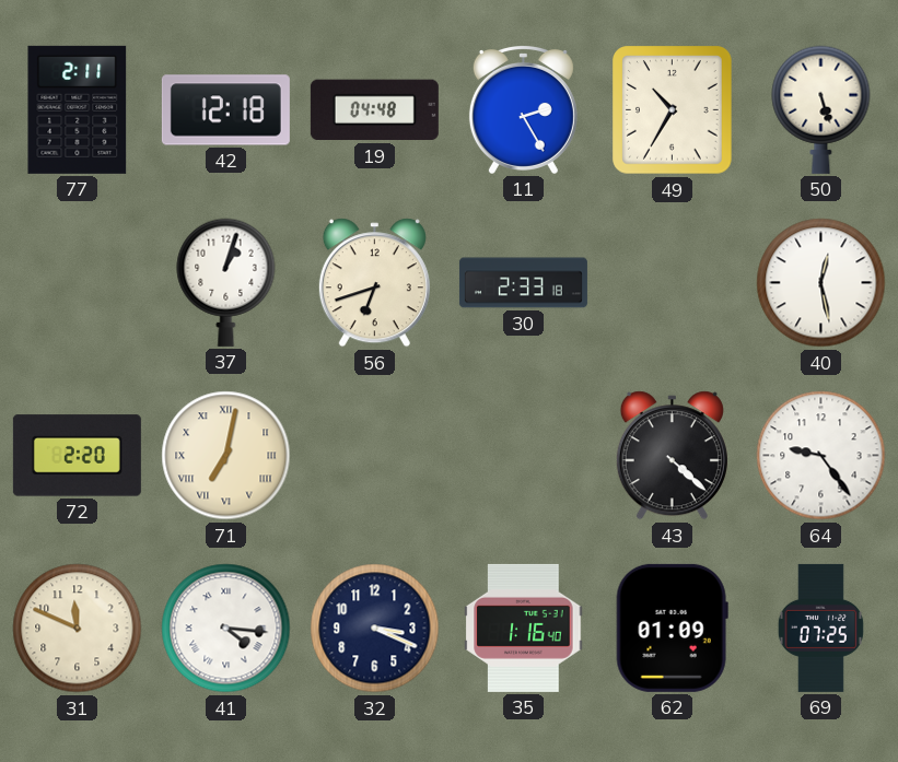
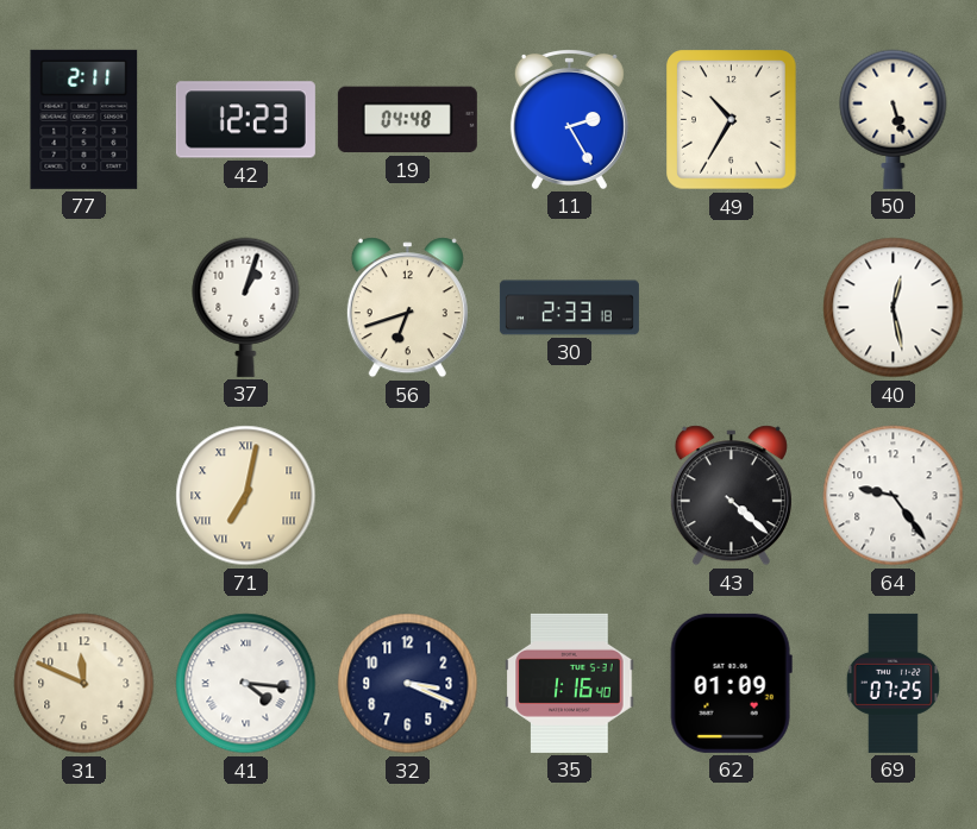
42: 12:18 -> 12:23 (245, 120)
72: 2:20 -> none (77, 456)
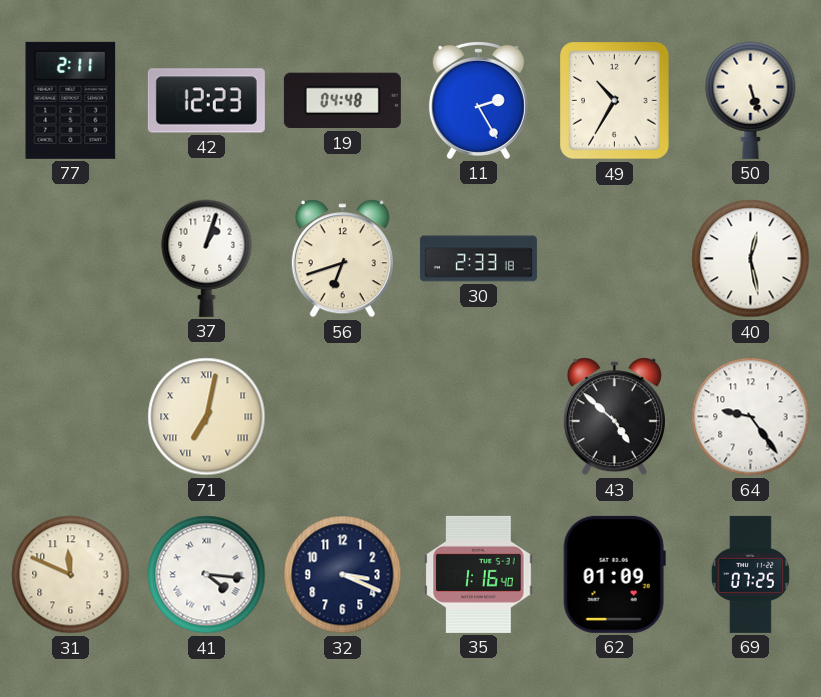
43: 4:22 -> 4:52 (614, 417)
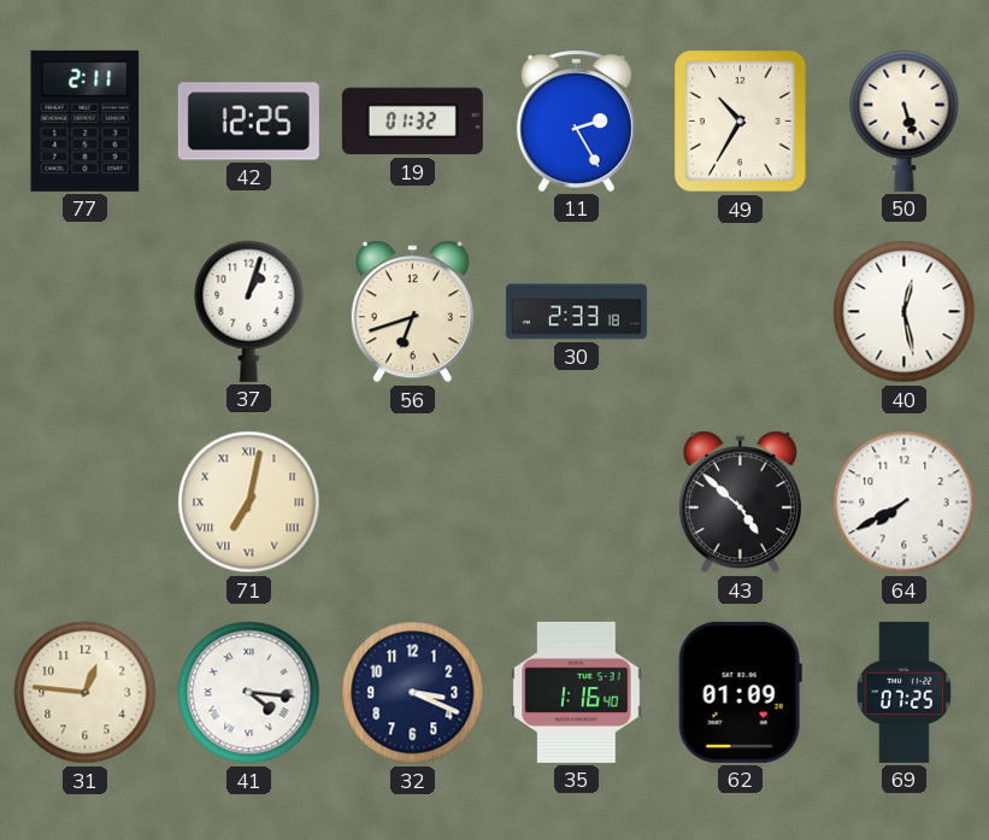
42: 12:23 -> 12:25 (248, 122)
19: 04:48 -> 01:32 (412, 122)
64: 9:24 -> 7:40 (905, 503)
31: 11:49 -> 12:46 (86, 693)
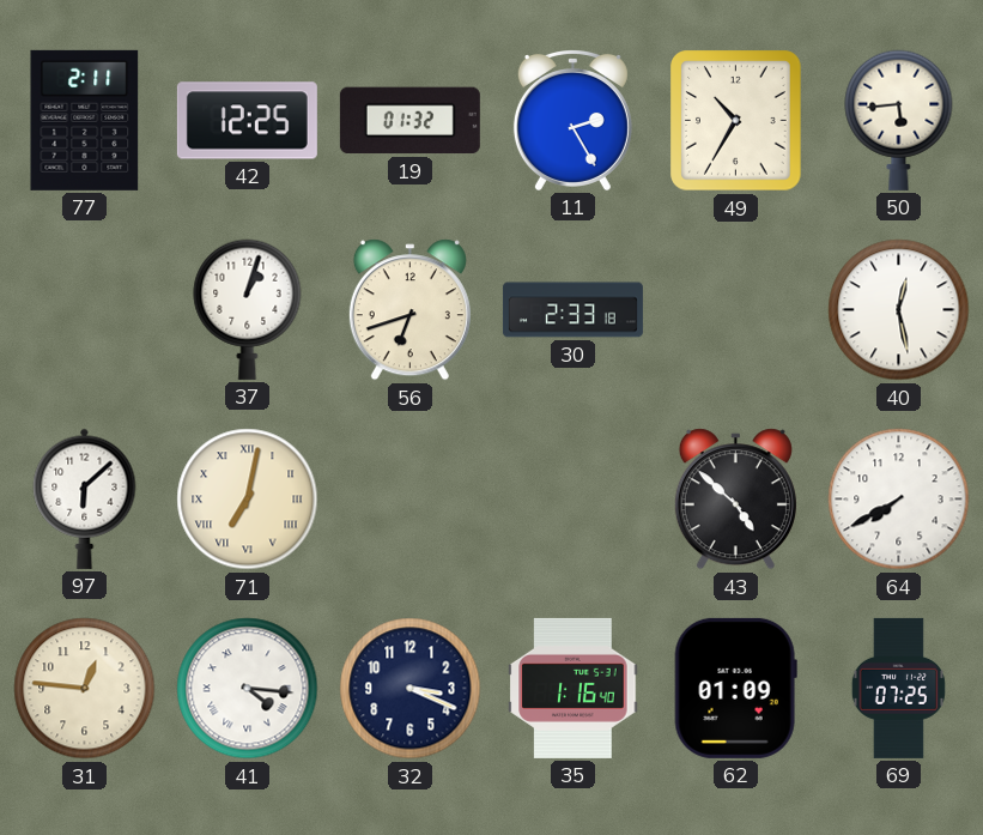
50: 5:27 -> 5:44 (899, 120)
97: none -> 6:08 (85, 498)
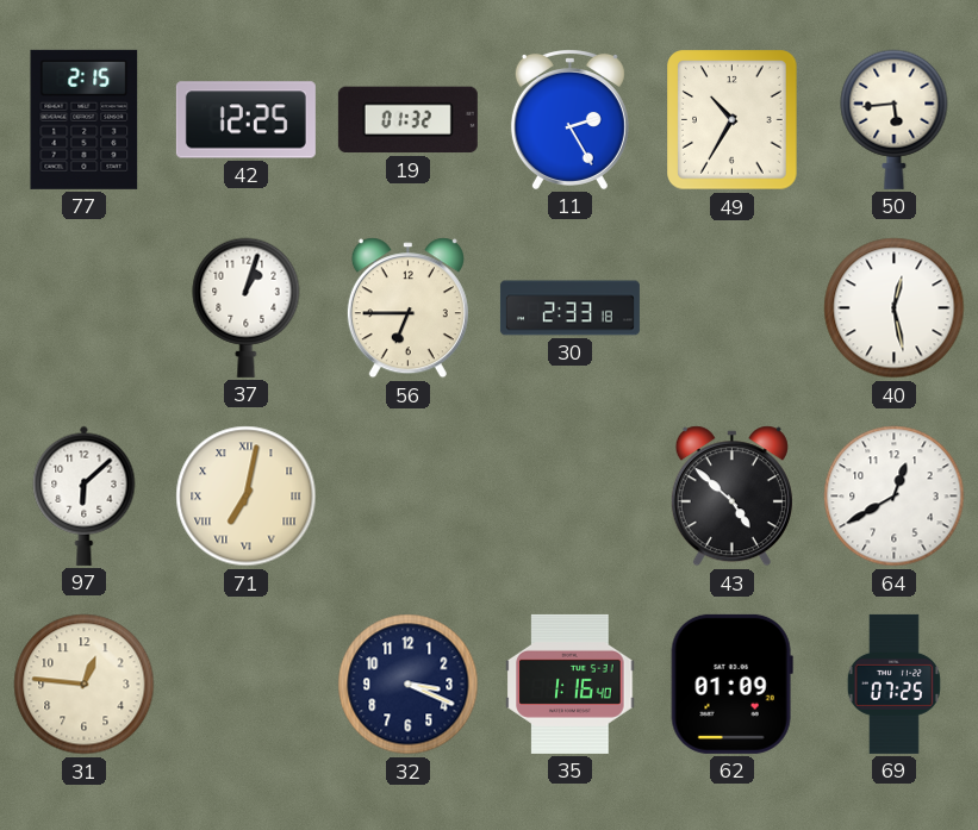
77: 2:11 -> 2:15 (85, 119)
56: 6:42 -> 6:45 (407, 308)
64: 7:40 -> 12:40 (895, 497)
41: 4:16 -> none (248, 689)
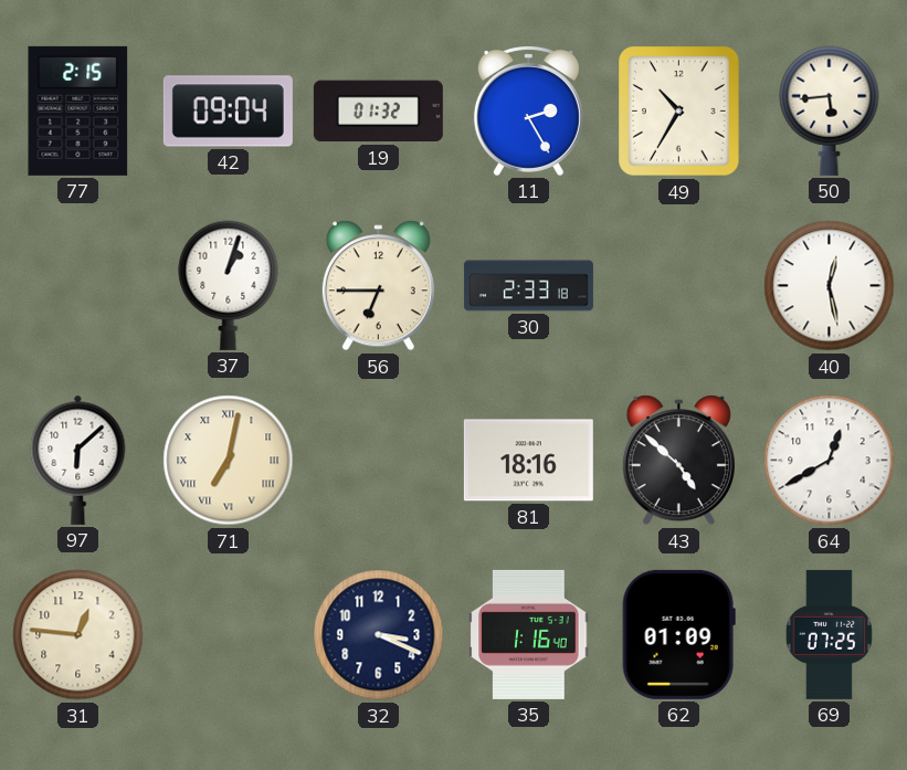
42: 12:25 -> 09:04 (228, 112)
81: none -> 18:16 (528, 461)
